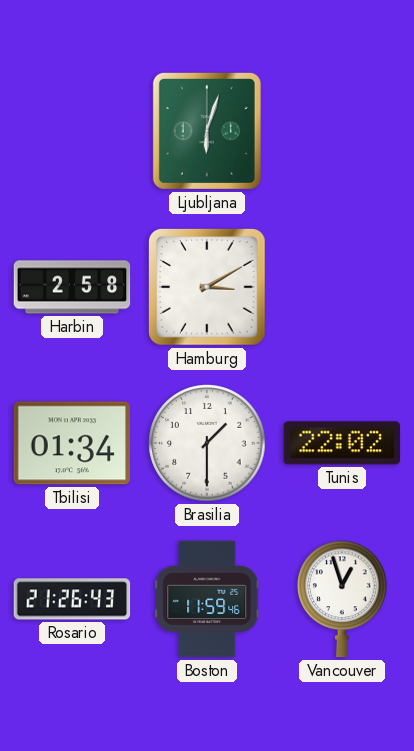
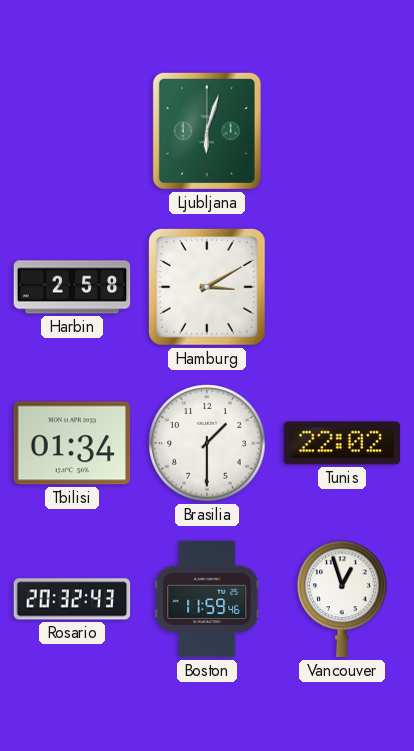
Rosario: 21:26 -> 20:32 (72, 599)
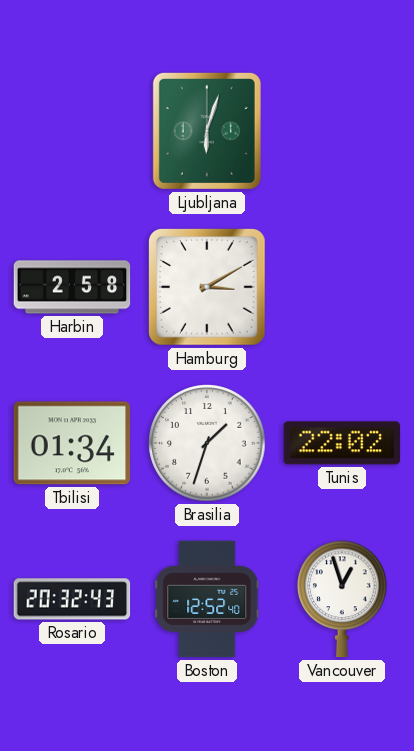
Brasilia: 1:30 -> 1:33 (207, 443)
Boston: 11:59 -> 12:52 (207, 599)
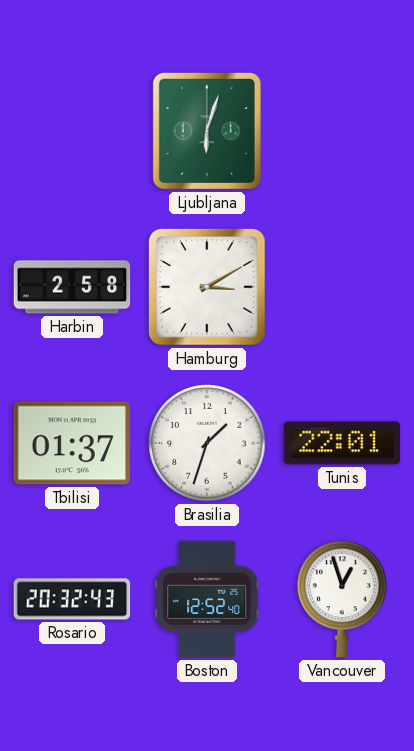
Tbilisi: 01:34 -> 01:37 (72, 443)
Tunis: 22:02 -> 22:01 (342, 443)
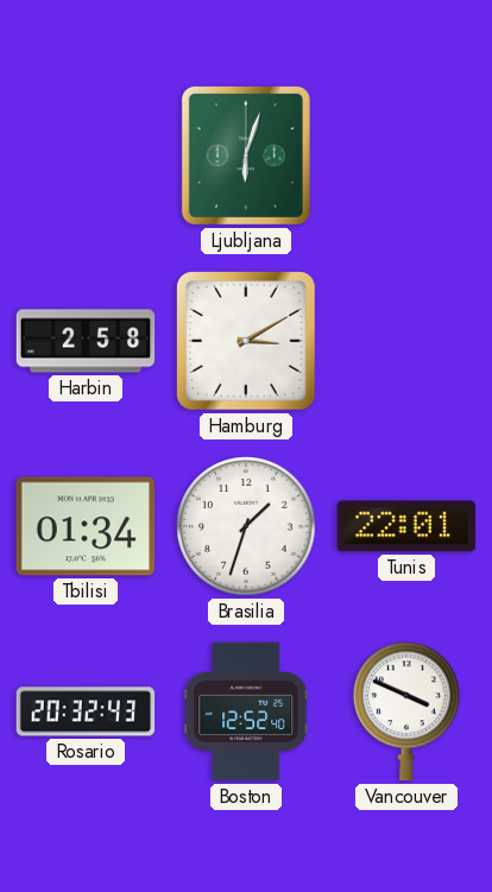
Tbilisi: 01:37 -> 01:34 (86, 526)
Vancouver: 12:57 -> 3:49 (406, 711)
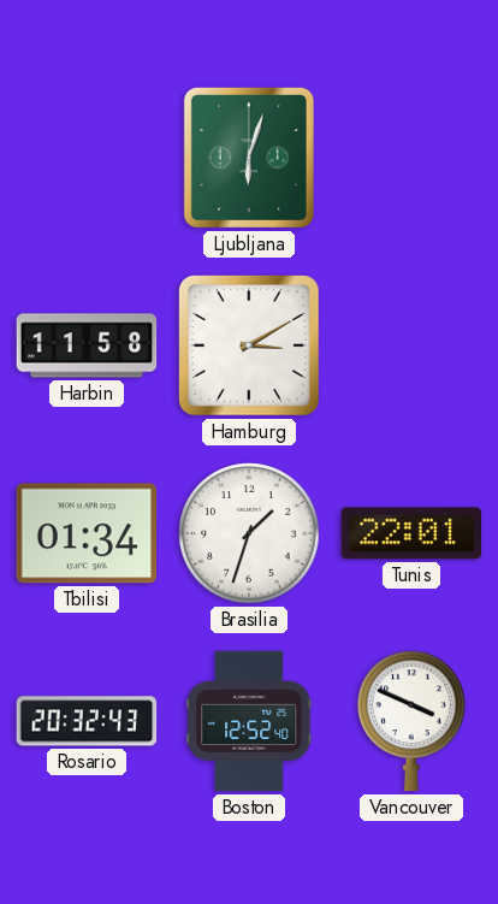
Harbin: 2:58 -> 11:58 (87, 345)
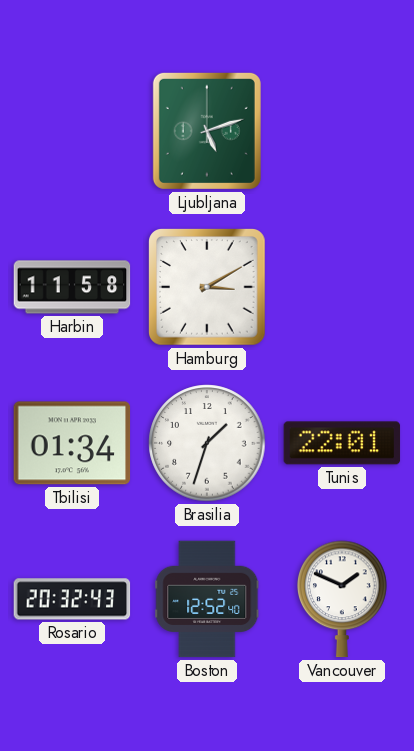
Ljubljana: 6:03 -> 5:12 (207, 131)
Vancouver: 3:49 -> 1:49 (342, 599)
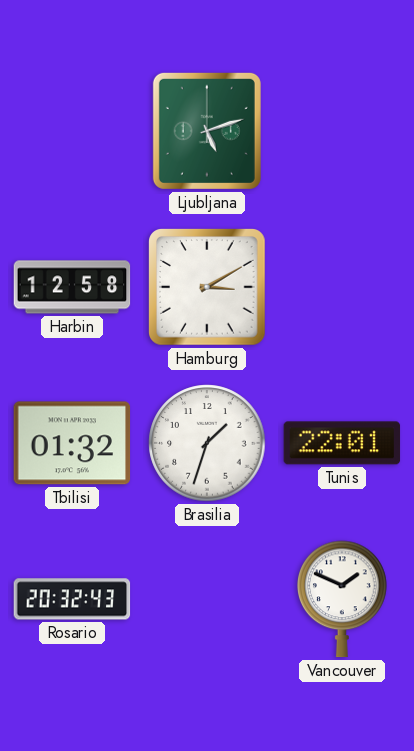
Harbin: 11:58 -> 12:58 (72, 287)
Tbilisi: 01:34 -> 01:32 (72, 443)
Boston: 12:52 -> none (207, 599)
